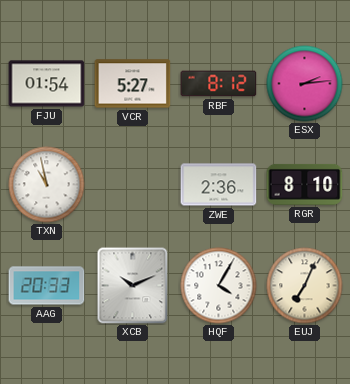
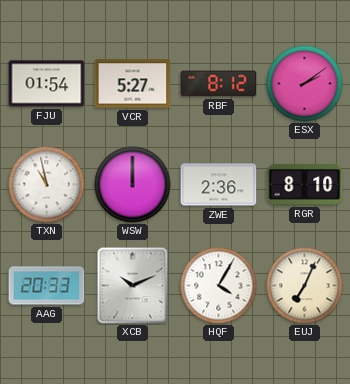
ESX: 2:14 -> 2:09 (305, 84)
WSW: none -> 12:00 (133, 185)
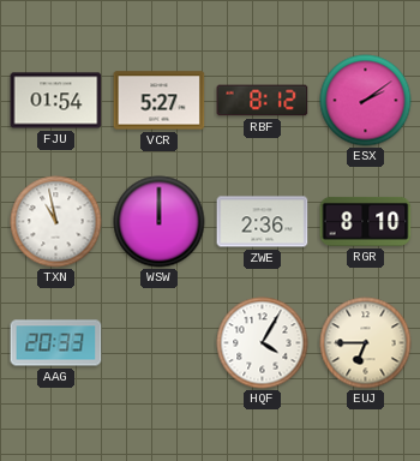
XCB: 10:11 -> none (133, 286)
EUJ: 7:04 -> 6:45 (366, 343)
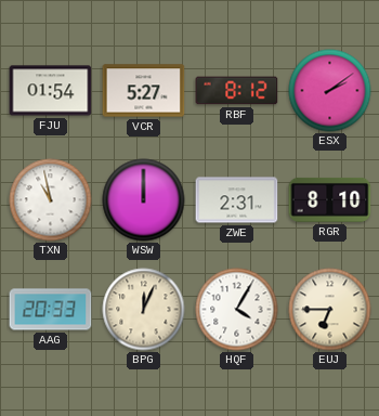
ZWE: 2:36 -> 2:31 (237, 200)
BPG: none -> 12:04 (144, 310)
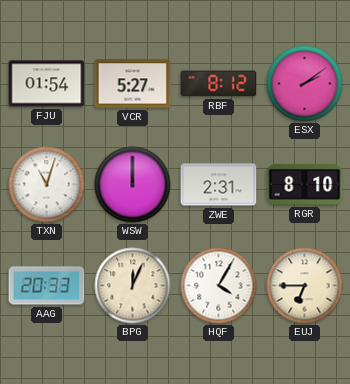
TXN: 10:58 -> 11:03 (47, 185)
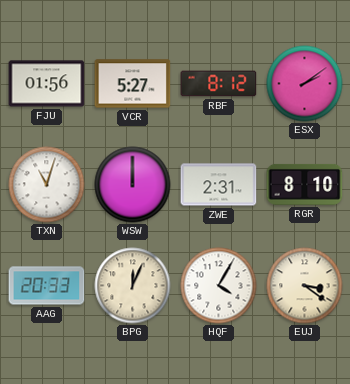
FJU: 01:54 -> 01:56 (47, 84)
EUJ: 6:45 -> 3:21 (305, 286)
